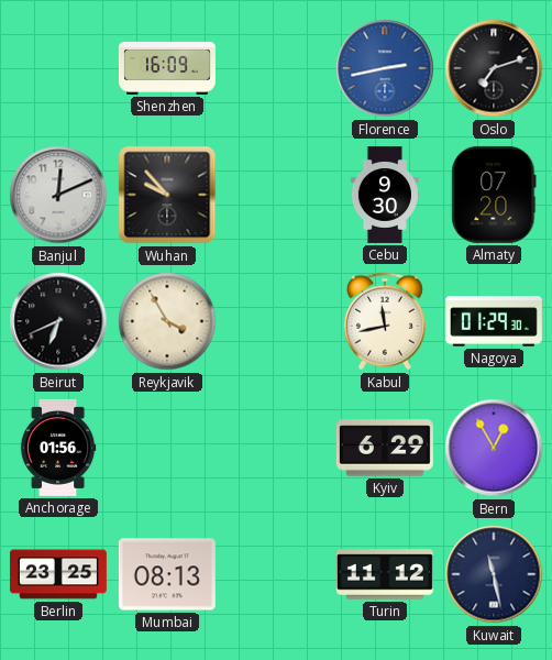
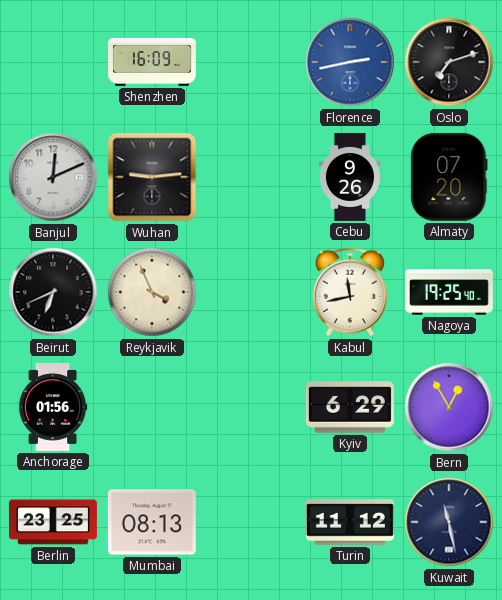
Wuhan: 9:53 -> 9:14 (152, 177)
Cebu: 9:30 -> 9:26 (350, 177)
Reykjavik: 3:55 -> 3:56 (152, 292)
Nagoya: 01:29 -> 19:25 (449, 292)
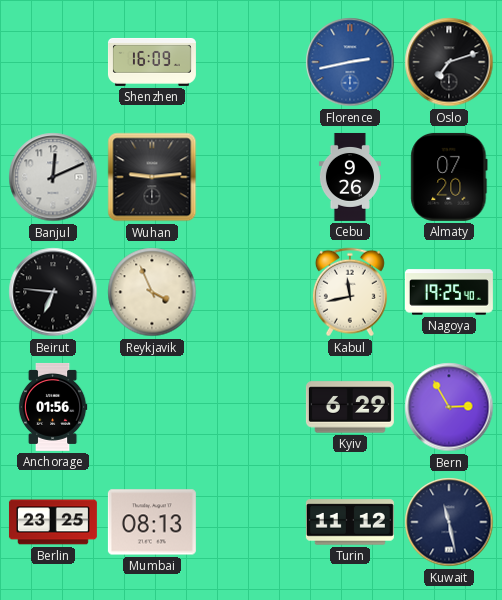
Beirut: 6:41 -> 6:46 (53, 292)
Bern: 12:55 -> 2:55 (449, 407)
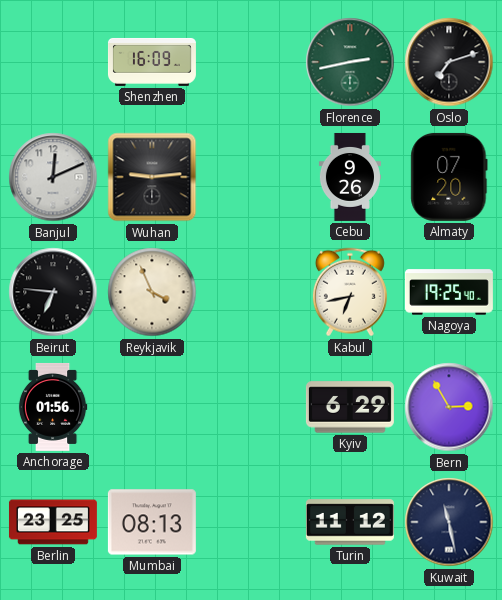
Florence dial: blue -> green (350, 62)
Kabul: 11:43 -> 6:43 (350, 292)
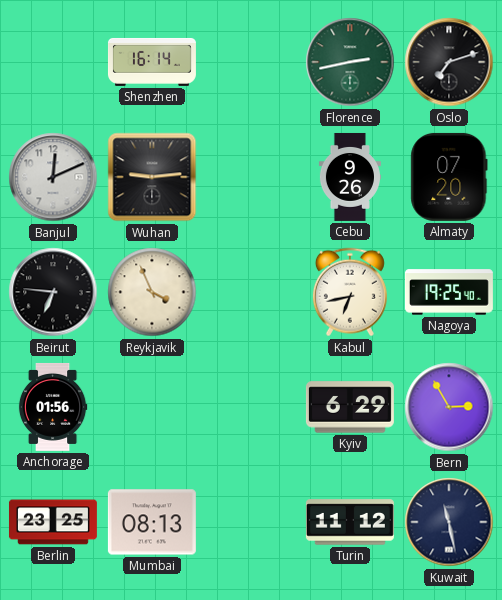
Shenzhen: 16:09 -> 16:14 (152, 62)
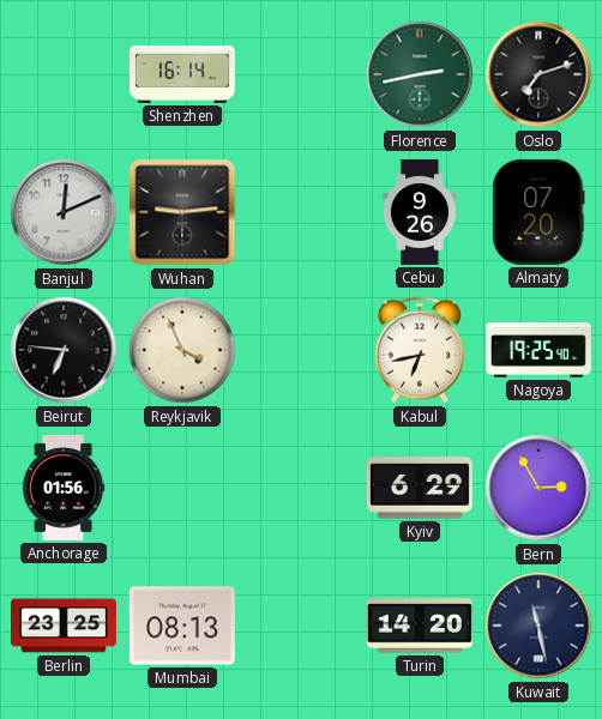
Turin: 11:12 -> 14:20 (420, 626)
